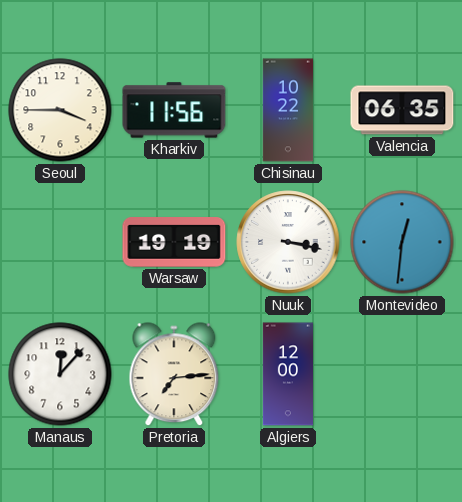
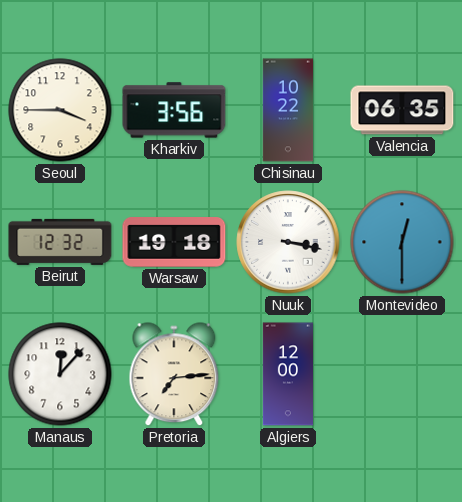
Kharkiv: 11:56 -> 3:56 (174, 110)
Beirut: none -> 12:32 (60, 242)
Warsaw: 19:19 -> 19:18 (174, 242)
Montevideo: 12:31 -> 12:30 (402, 242)
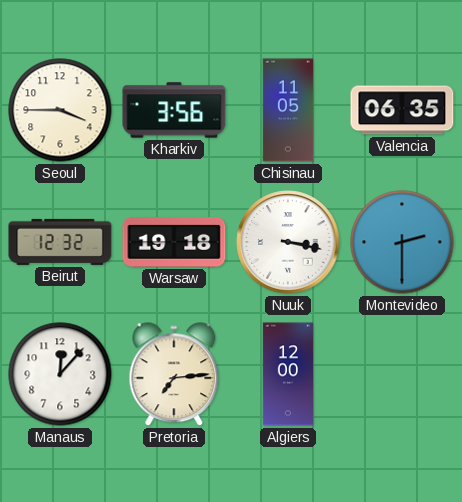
Chisinau: 10:22 -> 11:05 (288, 110)
Montevideo: 12:30 -> 2:30 (402, 242)
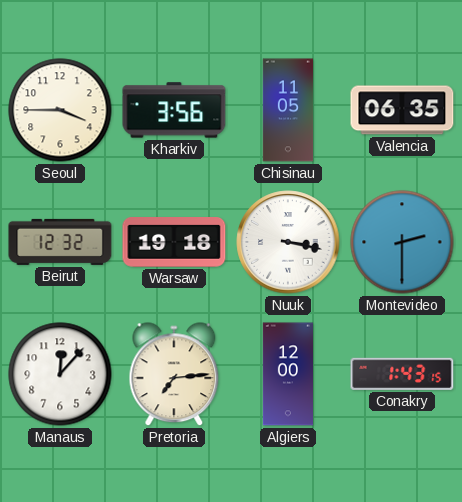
Conakry: none -> 1:43 (402, 374)
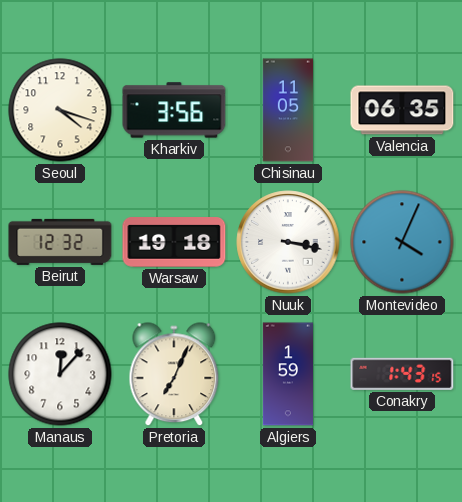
Seoul: 3:45 -> 4:18 (60, 110)
Montevideo: 2:30 -> 4:04 (402, 242)
Pretoria: 7:14 -> 7:04 (174, 375)
Algiers: 12:00 -> 1:59 (287, 374)
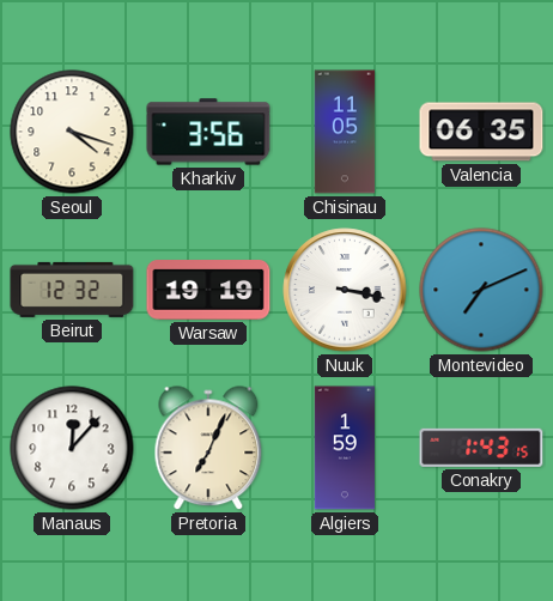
Warsaw: 19:18 -> 19:19 (208, 290)
Montevideo: 4:04 -> 7:11 (481, 290)
